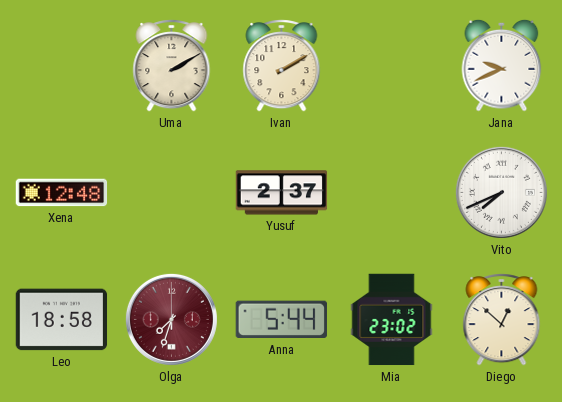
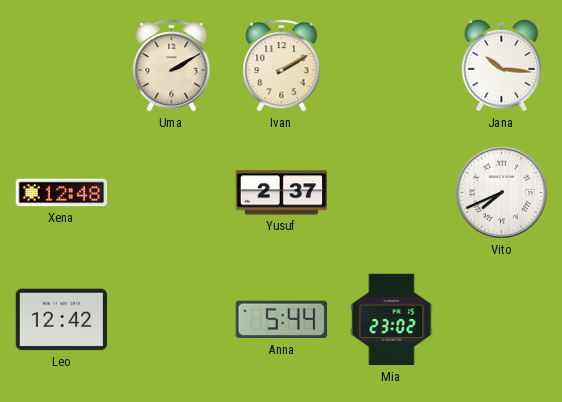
Jana: 9:41 -> 10:16 (502, 65)
Leo: 18:58 -> 12:42 (62, 320)
Olga: 7:33 -> none (171, 319)
Diego: 12:52 -> none (502, 320)
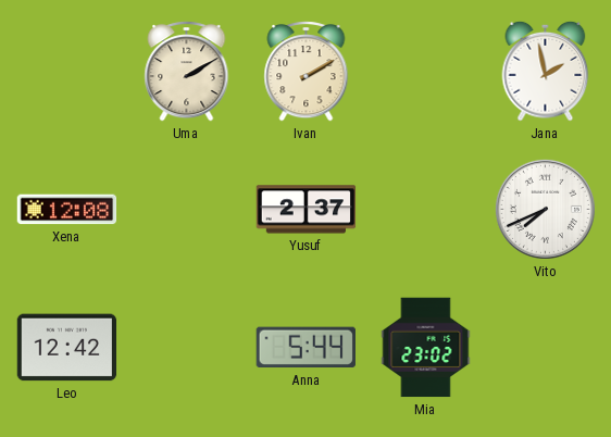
Jana: 10:16 -> 1:58 (546, 71)
Xena: 12:48 -> 12:08 (67, 210)
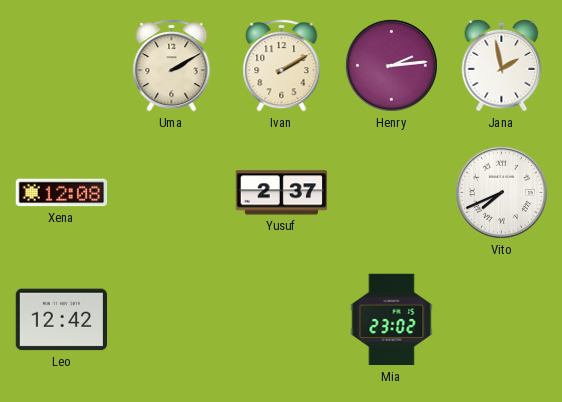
Henry: none -> 2:14 (391, 65)
Anna: 5:44 -> none (305, 348)
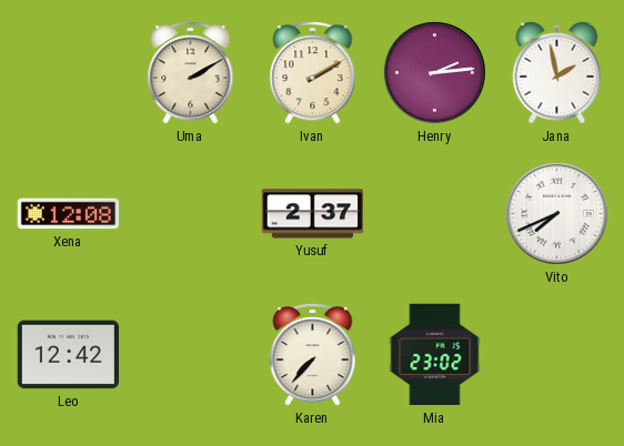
Karen: none -> 7:37 (313, 355)
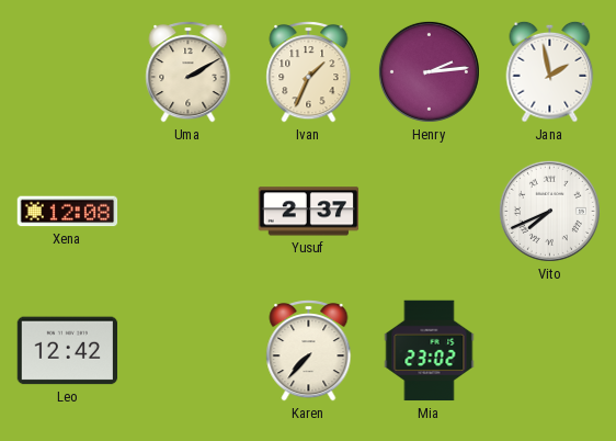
Ivan: 2:10 -> 1:34 (309, 72)
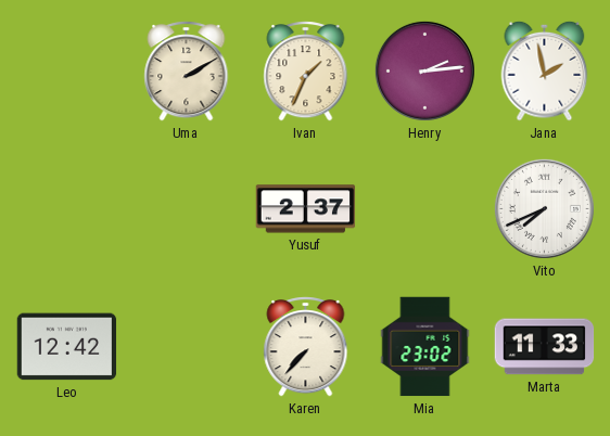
Xena: 12:08 -> none (68, 212)
Marta: none -> 11:33 (545, 347)
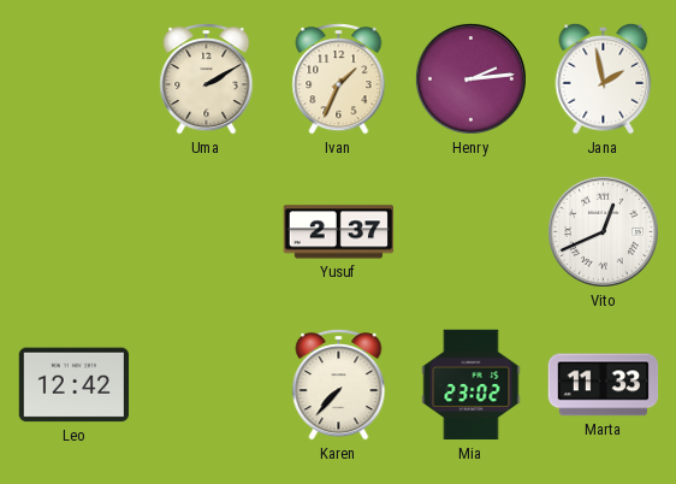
Vito: 7:41 -> 12:41 (603, 231)
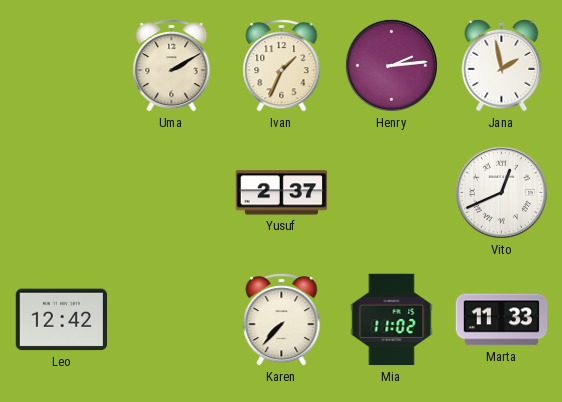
Mia: 23:02 -> 11:02 (392, 320)
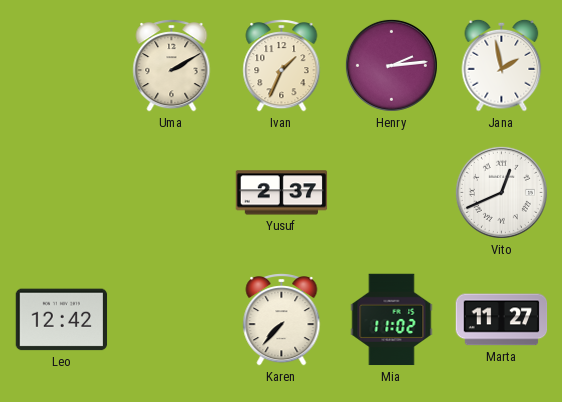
Marta: 11:33 -> 11:27 (502, 320)
